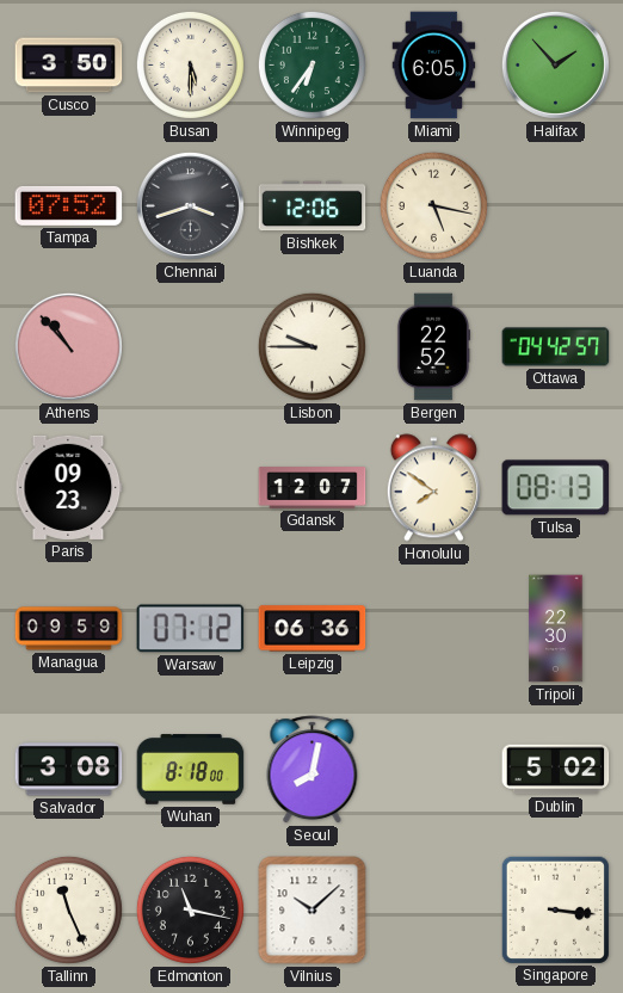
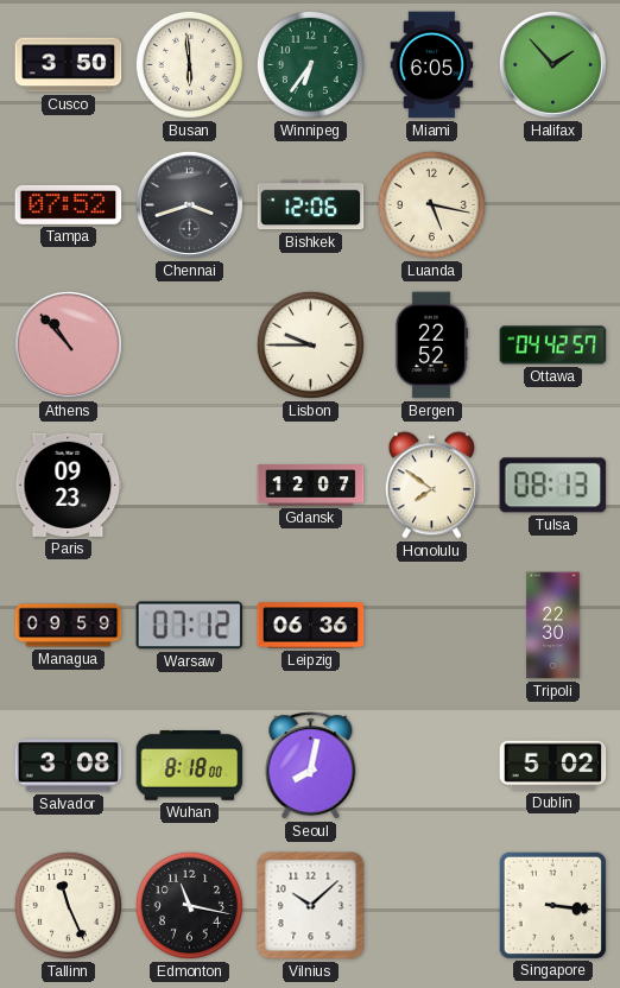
Busan: 5:30 -> 5:59 (189, 64)
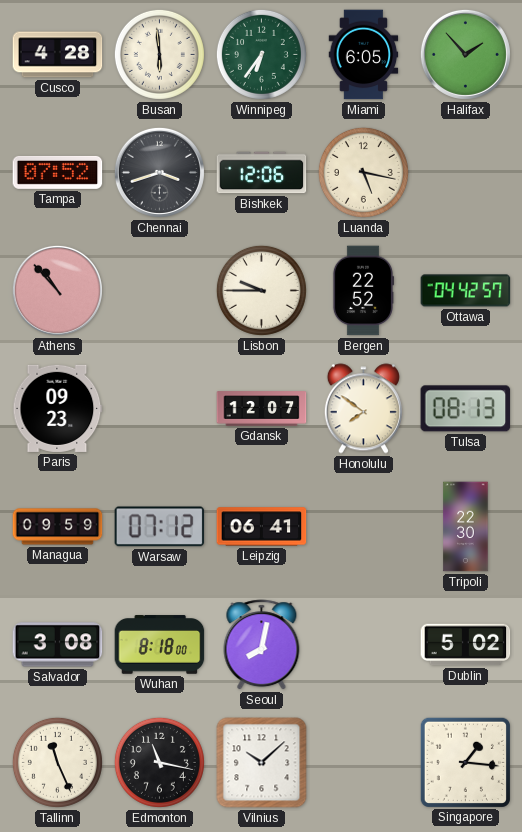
Cusco: 3:50 -> 4:28 (58, 55)
Leipzig: 06:36 -> 06:41 (262, 527)
Singapore: 3:16 -> 1:16 (465, 762)
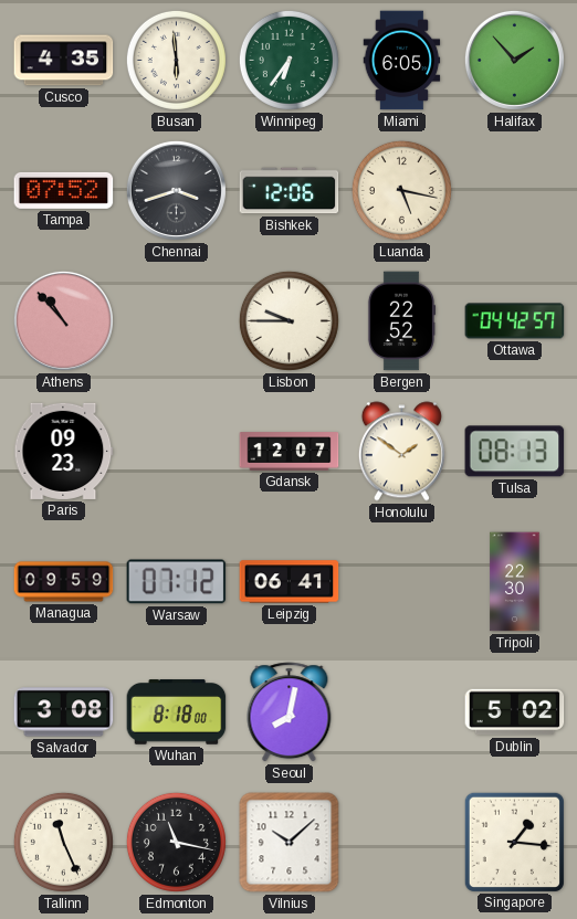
Cusco: 4:28 -> 4:35 (64, 61)
Honolulu: 7:51 -> 1:51 (401, 452)
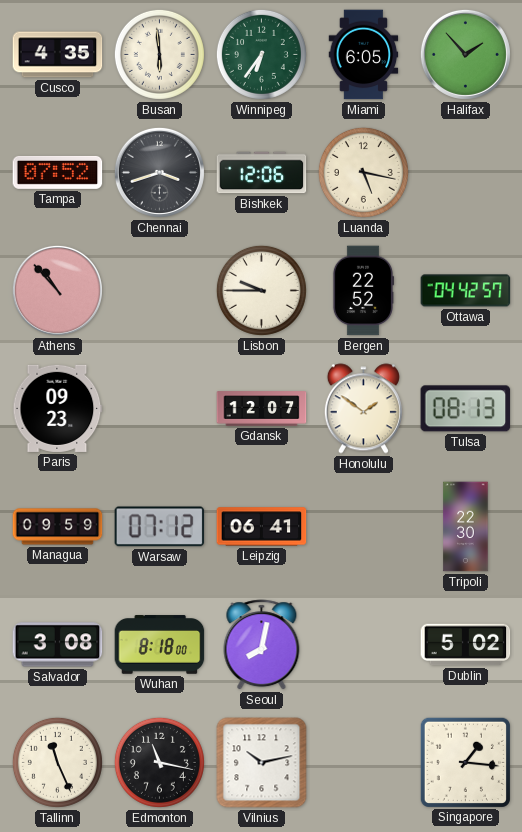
Vilnius: 10:08 -> 10:13 (262, 763)
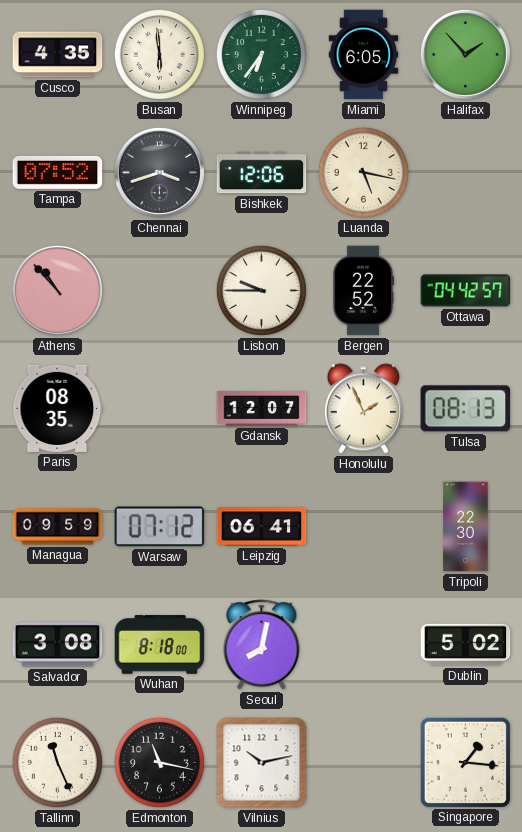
Paris: 09:23 -> 08:35 (58, 408)
Honolulu: 1:51 -> 1:56 (363, 409)
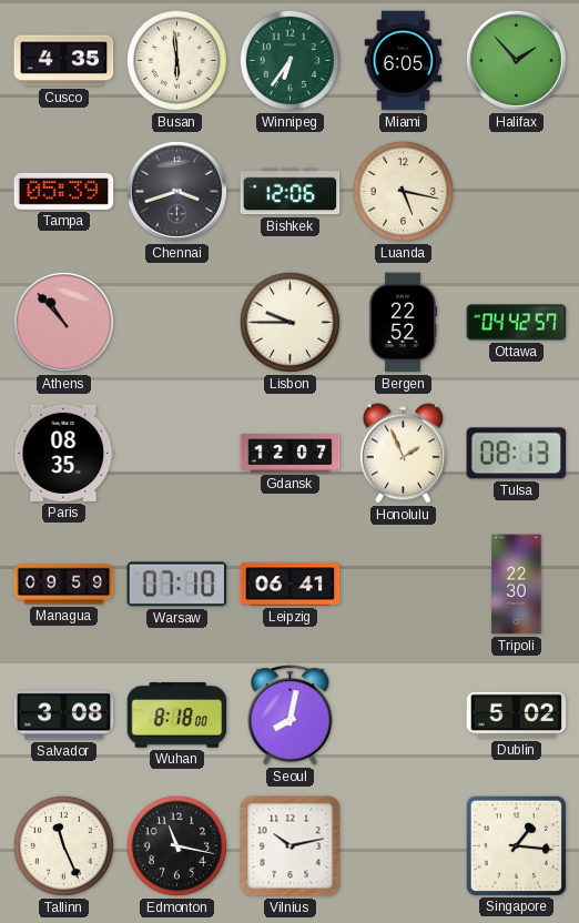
Tampa: 07:52 -> 05:39 (64, 191)
Warsaw: 07:12 -> 07:10 (177, 585)
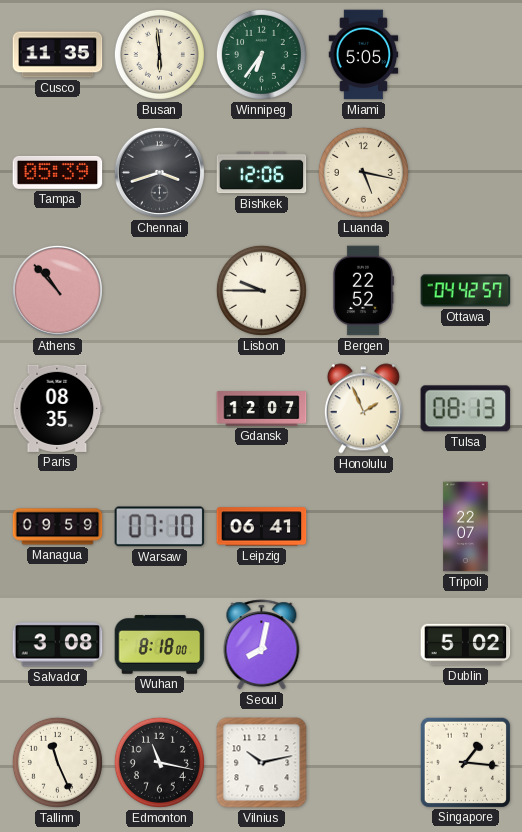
Cusco: 4:35 -> 11:35 (58, 55)
Miami: 6:05 -> 5:05 (364, 55)
Halifax: 1:53 -> none (516, 60)
Tripoli: 22:30 -> 22:07 (466, 527)
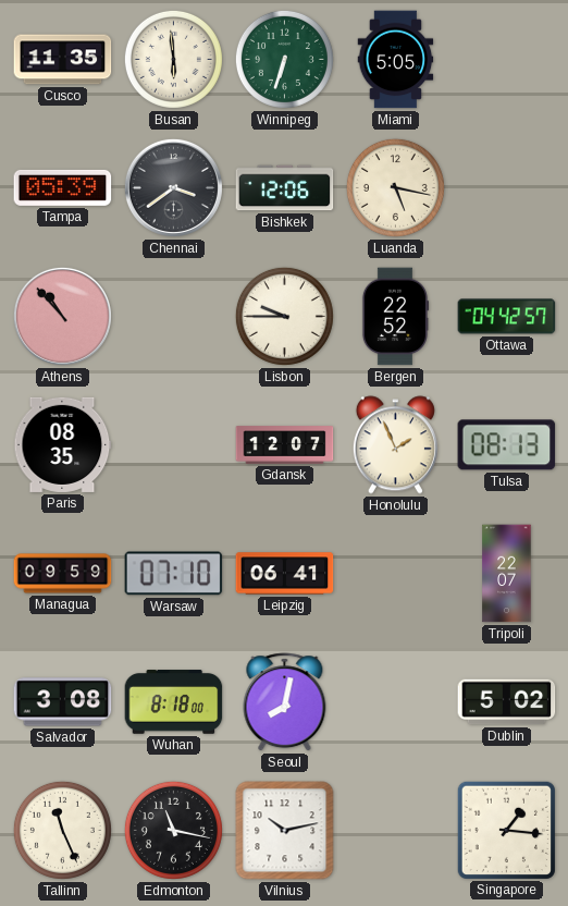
Winnipeg: 6:36 -> 6:33 (284, 59)
Chennai: 3:42 -> 3:39 (173, 187)
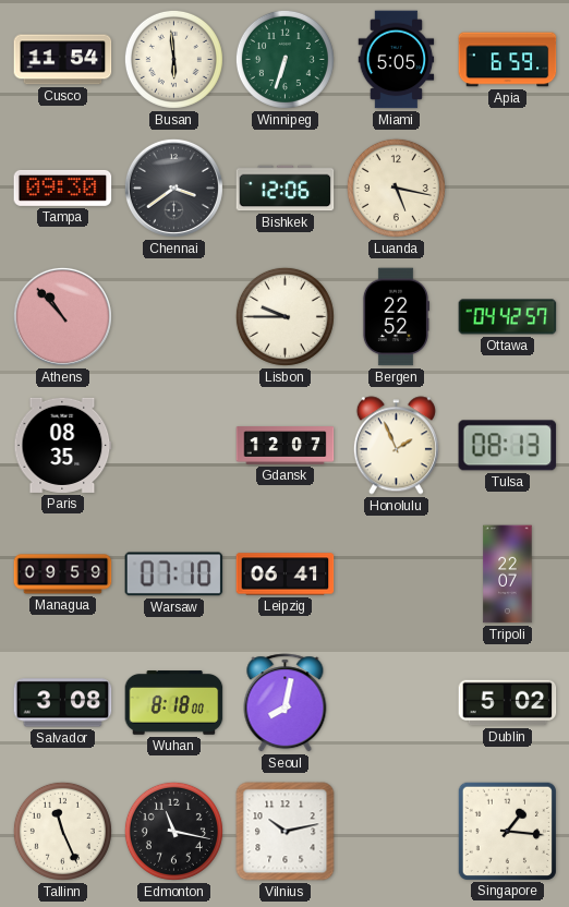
Cusco: 11:35 -> 11:54 (63, 60)
Apia: none -> 6:59 (508, 60)
Tampa: 05:39 -> 09:30 (63, 188)
